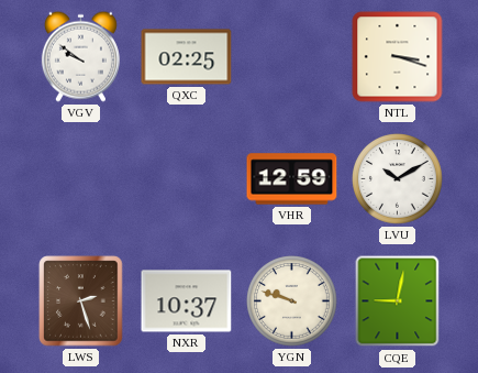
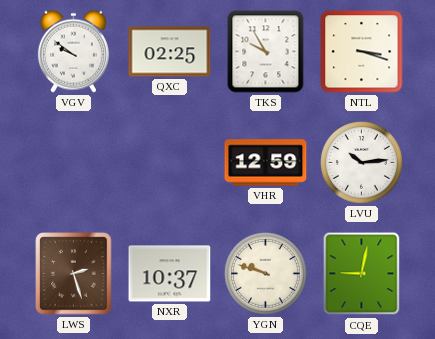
TKS: none -> 9:55 (266, 52)
LVU: 10:10 -> 10:14 (362, 163)
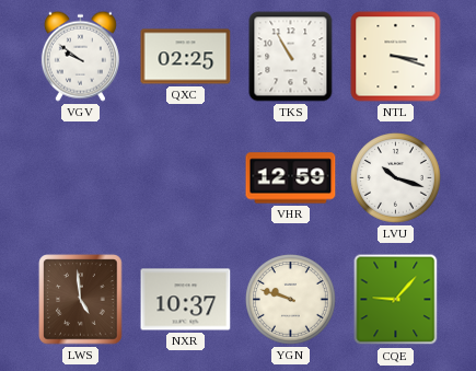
TKS: 9:55 -> 10:55 (291, 57)
LVU: 10:14 -> 10:18 (396, 178)
LWS: 2:27 -> 4:59 (81, 300)
CQE: 9:02 -> 9:07 (396, 300)
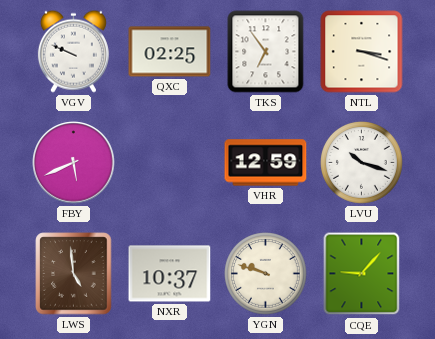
VGV: 9:51 -> 9:49 (73, 51)
TKS: 10:55 -> 6:54 (266, 52)
FBY: none -> 5:41 (74, 163)
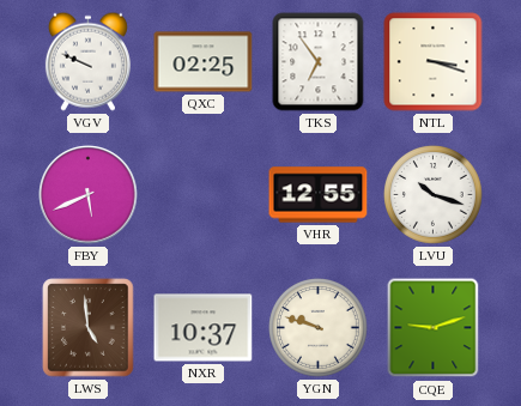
VHR: 12:59 -> 12:55 (319, 195)
CQE: 9:07 -> 9:12 (434, 328)
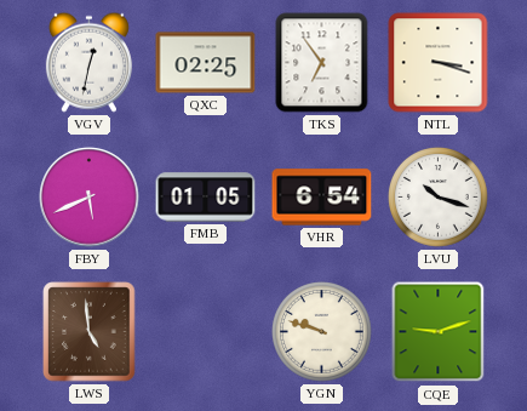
VGV: 9:49 -> 12:32 (88, 62)
FMB: none -> 01:05 (206, 198)
VHR: 12:55 -> 6:54 (322, 198)
NXR: 10:37 -> none (204, 328)
